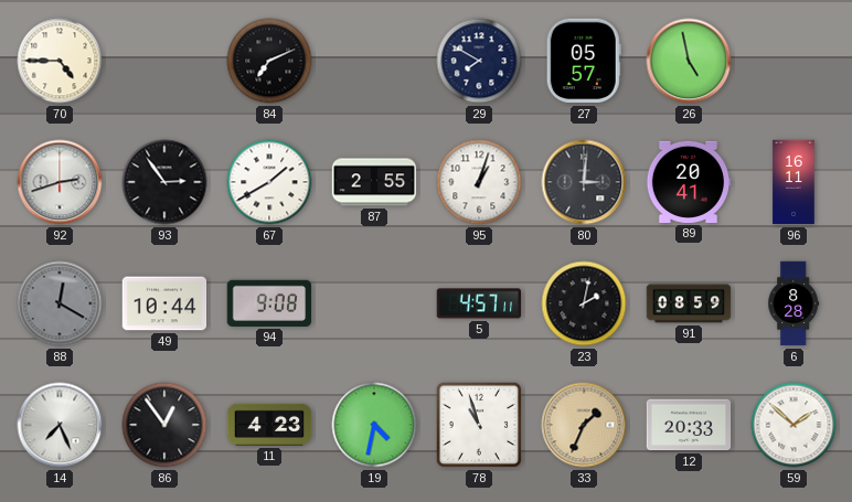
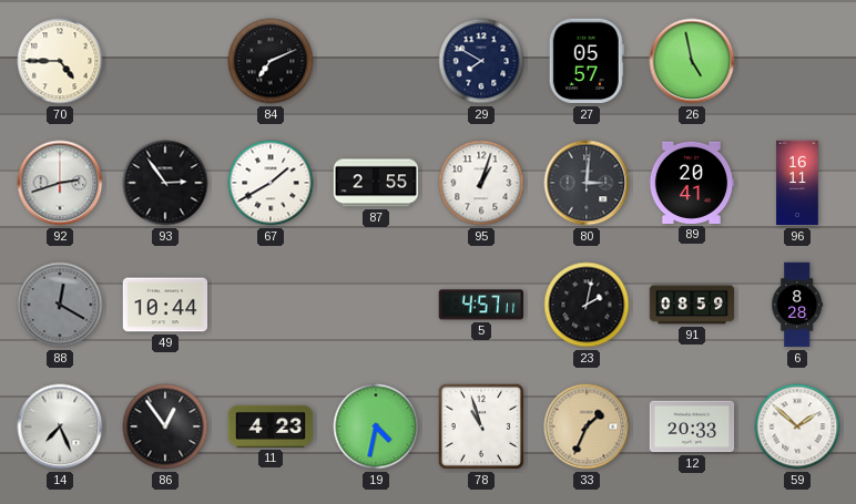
94: 9:08 -> none (268, 303)
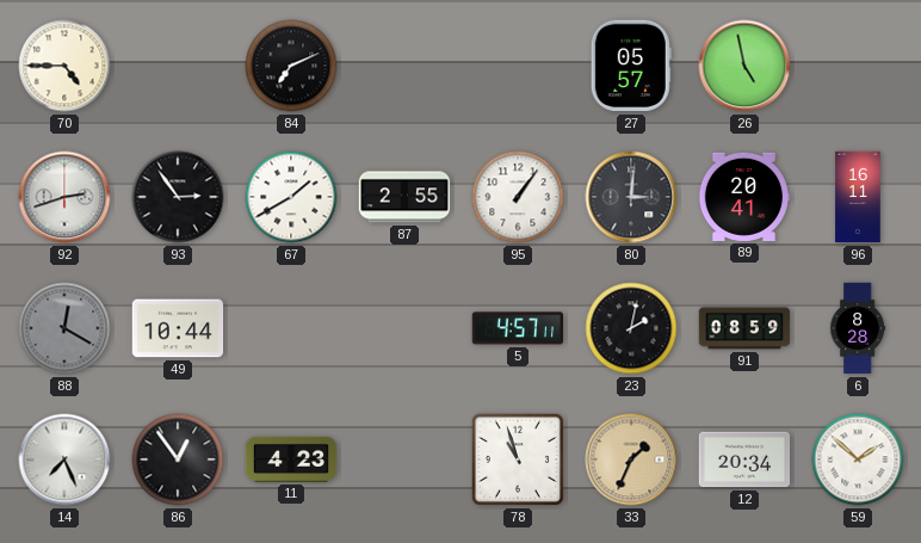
29: 7:50 -> none (481, 61)
95: 1:03 -> 1:06 (518, 197)
19: 4:32 -> none (376, 426)
12: 20:33 -> 20:34 (744, 459)
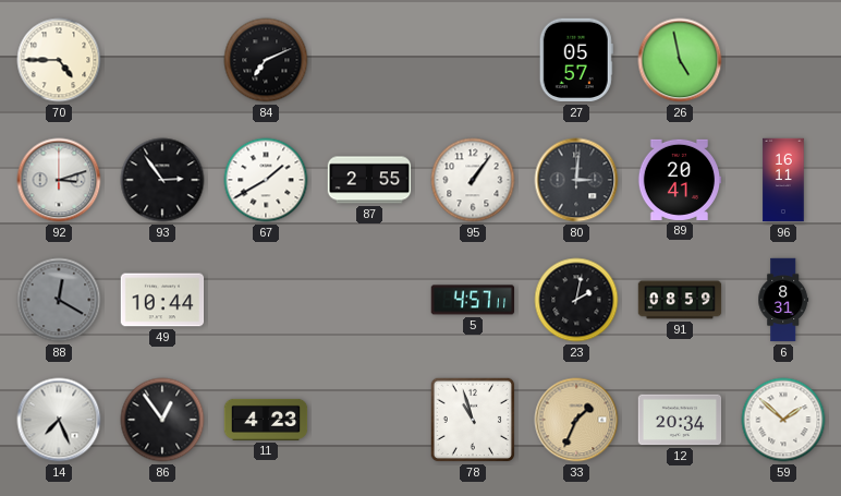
92: 2:42 -> 3:12 (59, 180)
6: 8:28 -> 8:31 (783, 300)
